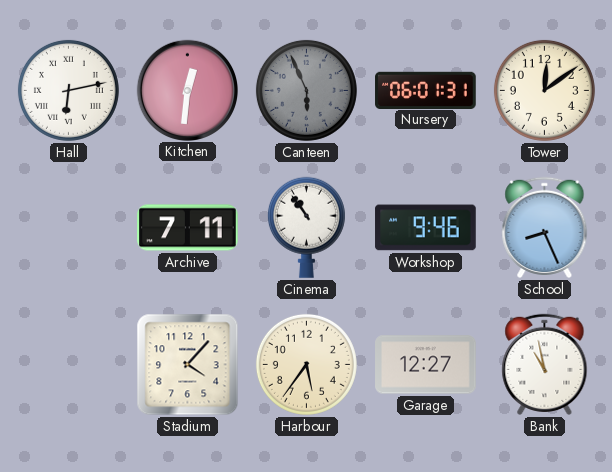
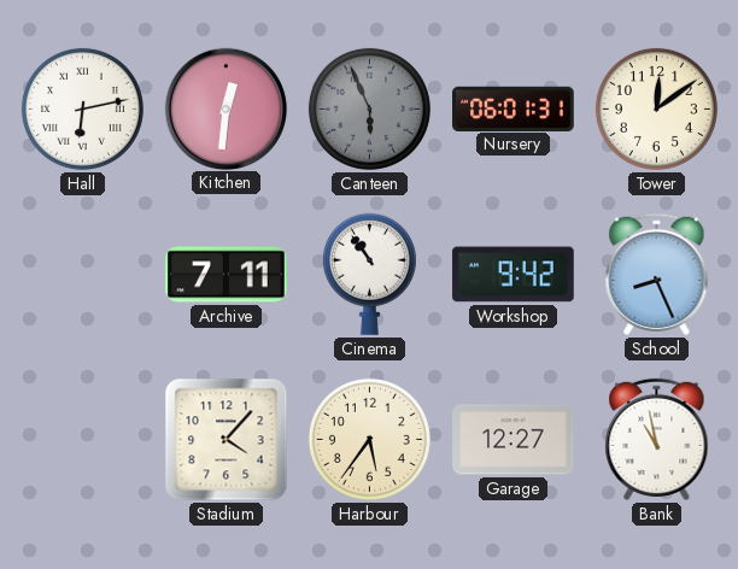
Workshop: 9:46 -> 9:42 (514, 275)
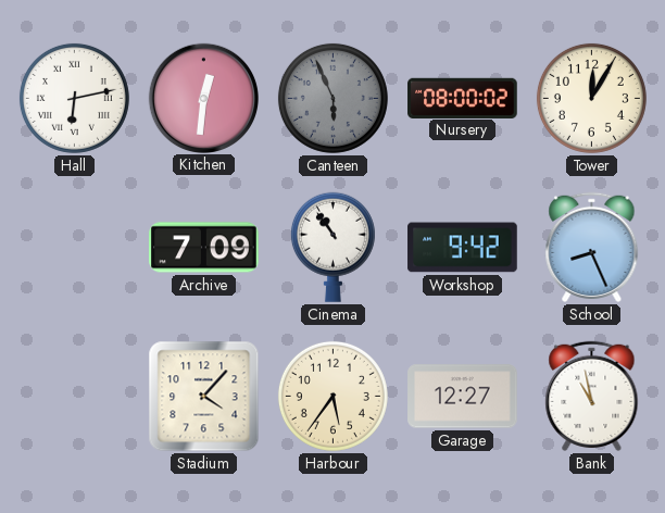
Nursery: 06:01 -> 08:00 (463, 98)
Tower: 12:09 -> 12:05 (591, 98)
Archive: 7:11 -> 7:09 (204, 248)
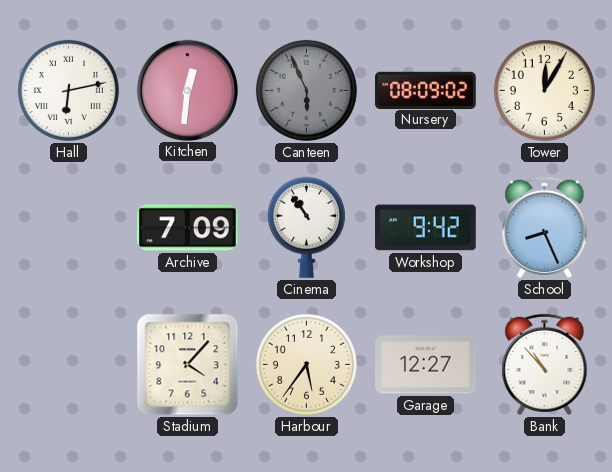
Nursery: 08:00 -> 08:09 (426, 90)
Bank: 10:58 -> 10:53 (545, 364)
